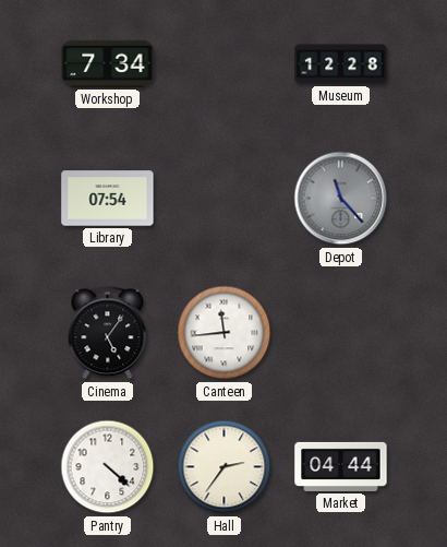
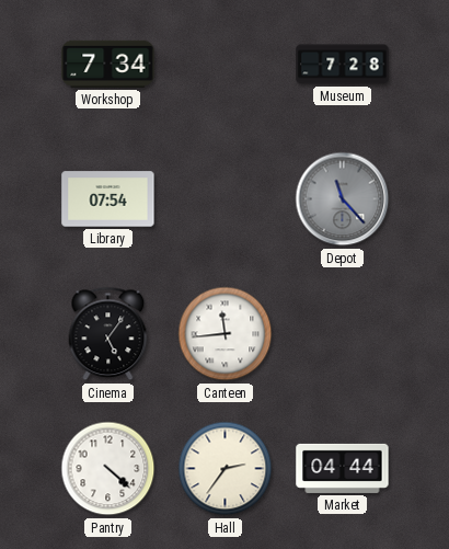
Museum: 12:28 -> 7:28 (343, 65)
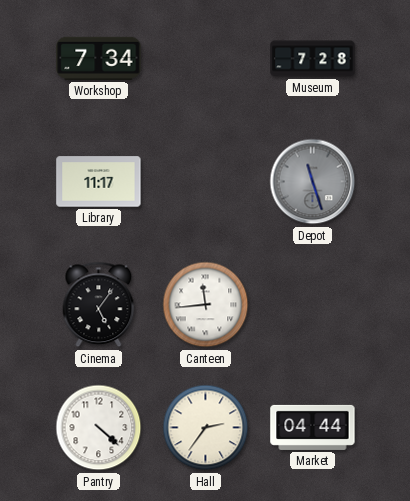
Library: 07:54 -> 11:17 (99, 182)
Depot: 11:23 -> 11:27 (313, 182)
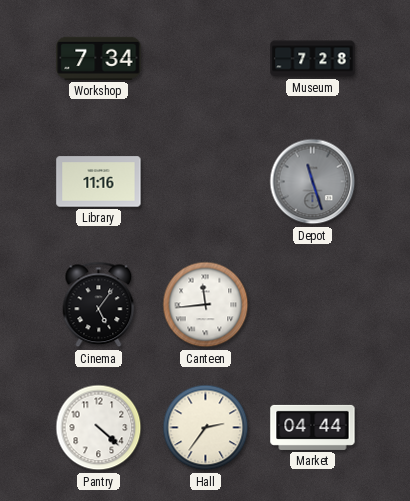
Library: 11:17 -> 11:16 (99, 182)
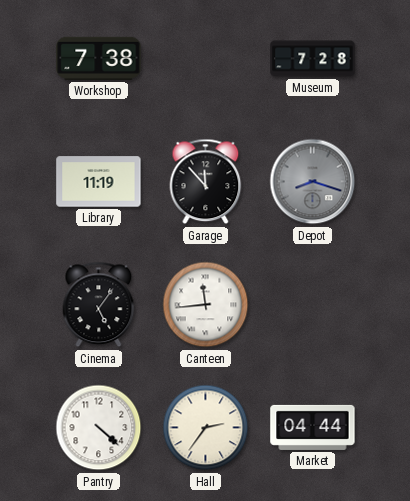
Workshop: 7:34 -> 7:38 (99, 58)
Library: 11:16 -> 11:19 (99, 182)
Garage: none -> 11:53 (206, 182)
Depot: 11:27 -> 8:18 (313, 182)
